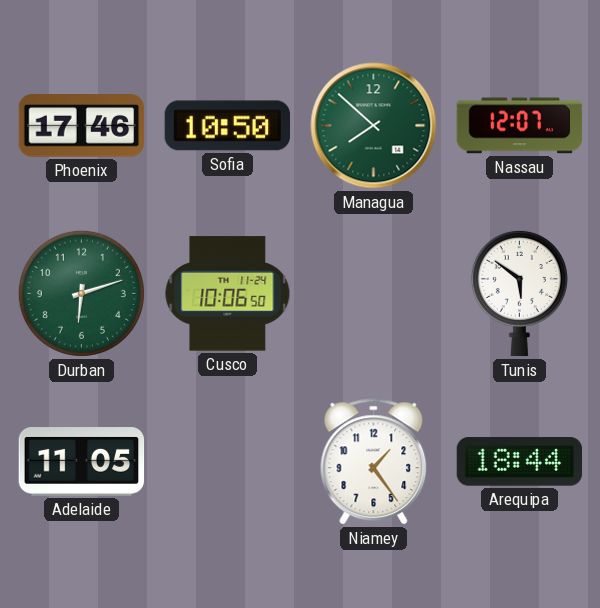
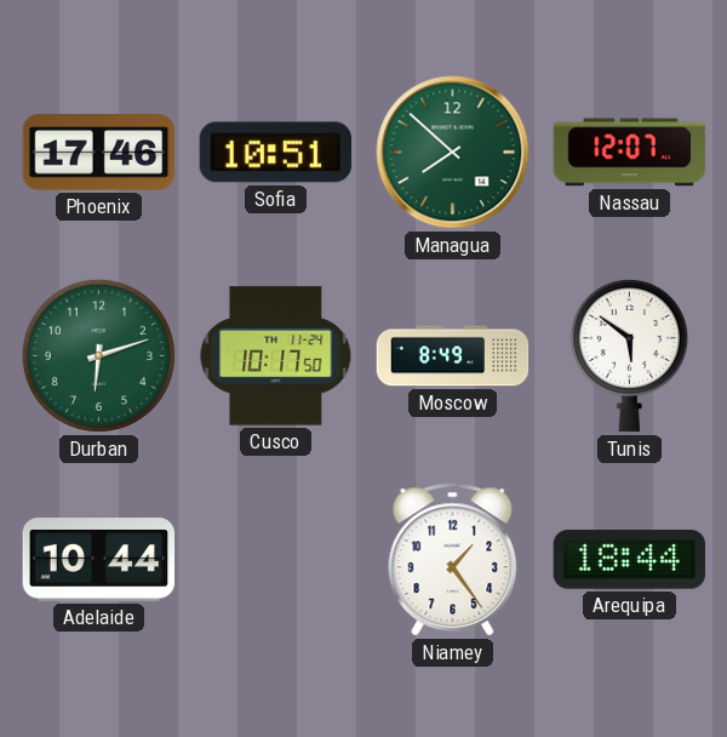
Sofia: 10:50 -> 10:51 (275, 153)
Cusco: 10:06 -> 10:17 (276, 356)
Moscow: none -> 8:49 (453, 356)
Adelaide: 11:05 -> 10:44 (99, 560)
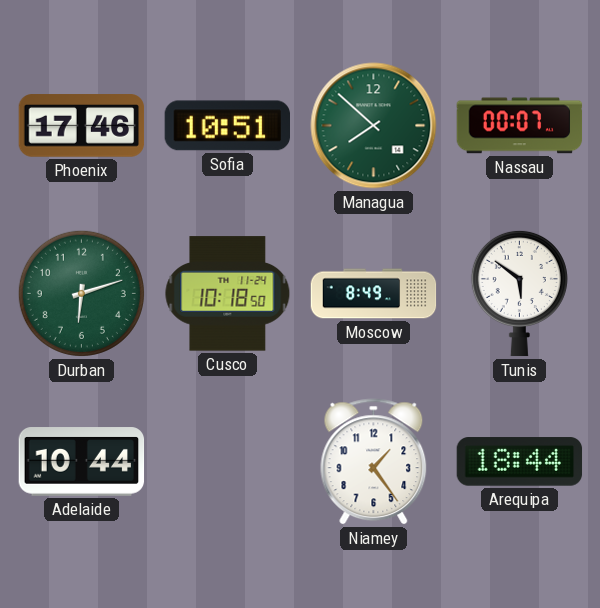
Nassau: 12:07 -> 00:07 (520, 126)
Cusco: 10:17 -> 10:18 (228, 294)
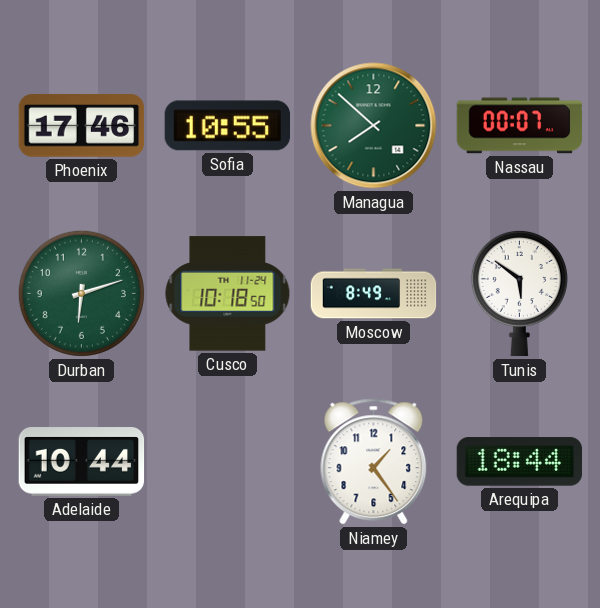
Sofia: 10:51 -> 10:55 (227, 126)
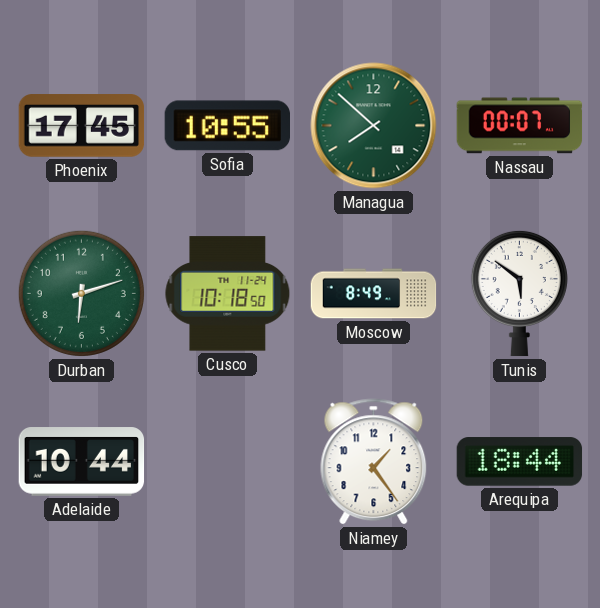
Phoenix: 17:46 -> 17:45 (82, 126)
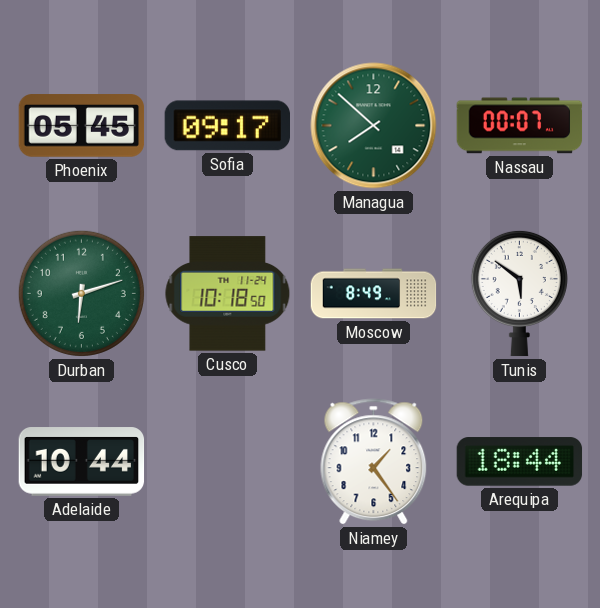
Phoenix: 17:45 -> 05:45 (82, 126)
Sofia: 10:55 -> 09:17 (227, 126)
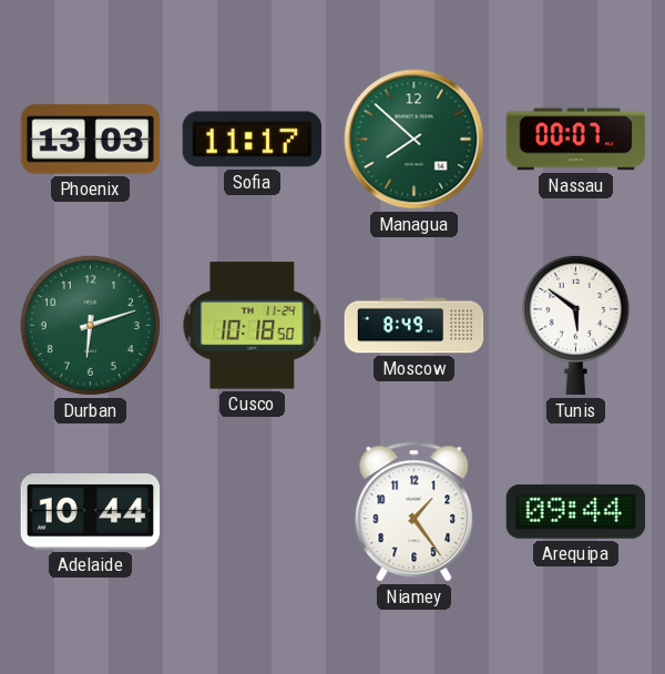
Phoenix: 05:45 -> 13:03 (91, 140)
Sofia: 09:17 -> 11:17 (252, 140)
Arequipa: 18:44 -> 09:44 (576, 512)
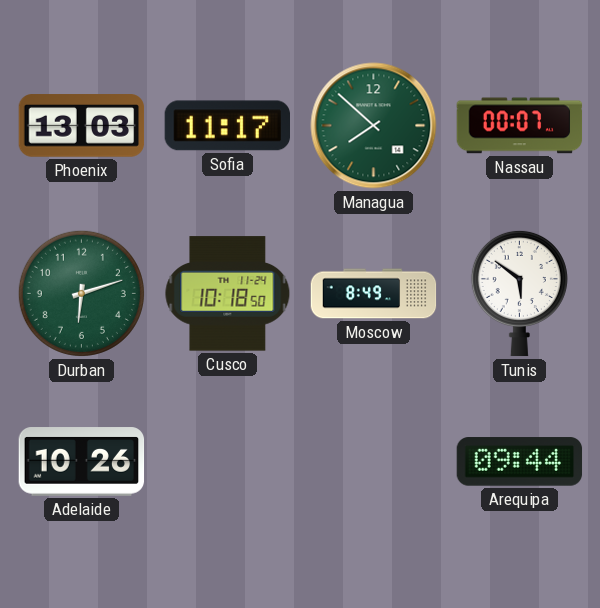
Adelaide: 10:44 -> 10:26 (82, 462)
Niamey: 1:24 -> none (415, 512)
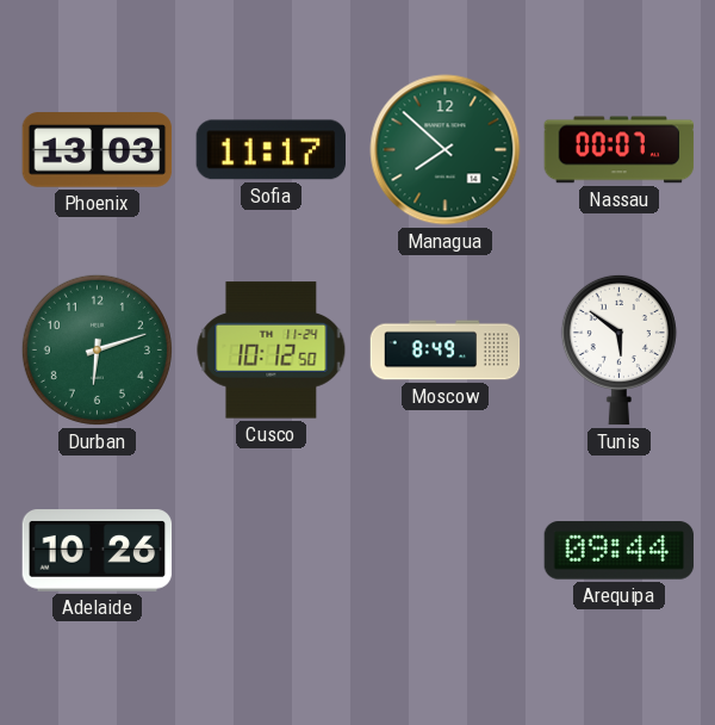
Cusco: 10:18 -> 10:12 (272, 351)
